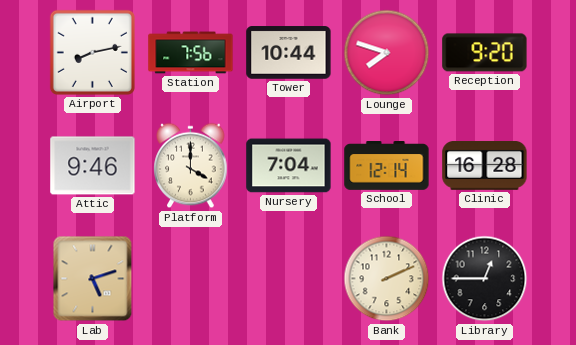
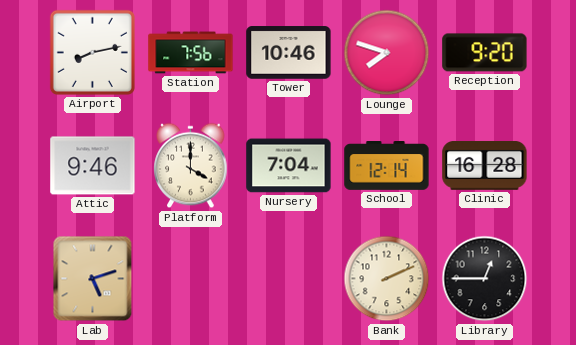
Tower: 10:44 -> 10:46 (289, 53)
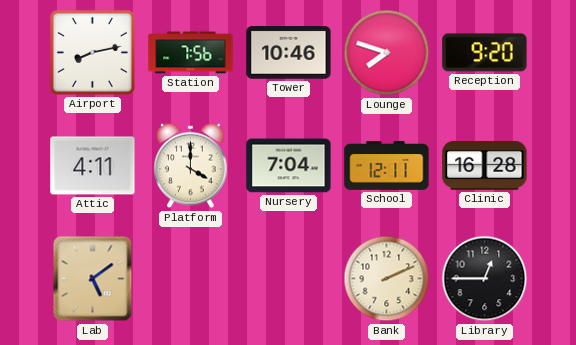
Attic: 9:46 -> 4:11 (93, 166)
School: 12:14 -> 12:11 (387, 166)
Lab: 5:12 -> 5:09 (93, 279)
